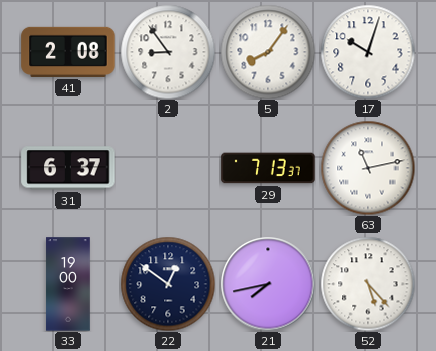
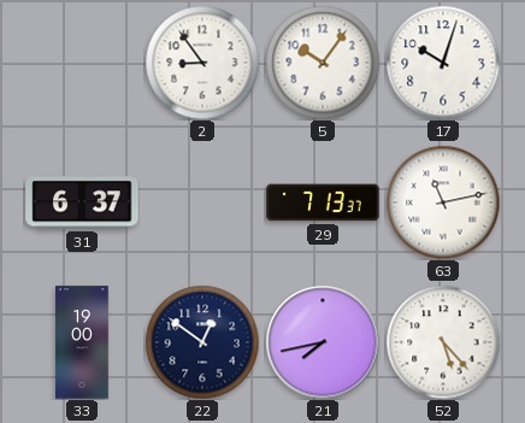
41: 2:08 -> none (68, 52)
5: 8:06 -> 10:06 (323, 63)
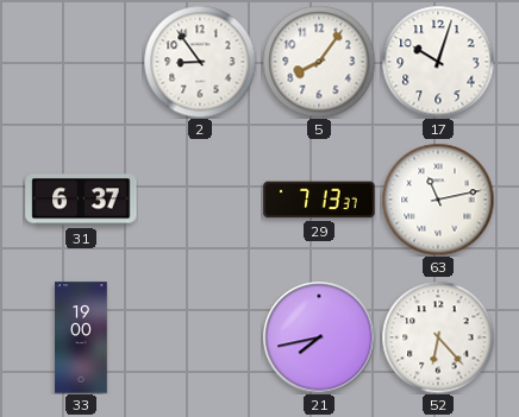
5: 10:06 -> 8:06 (319, 62)
22: 12:51 -> none (202, 342)
52: 5:23 -> 6:23 (438, 337)
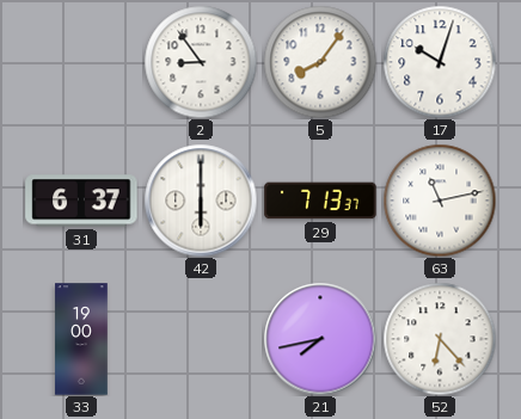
42: none -> 6:00 (201, 201)
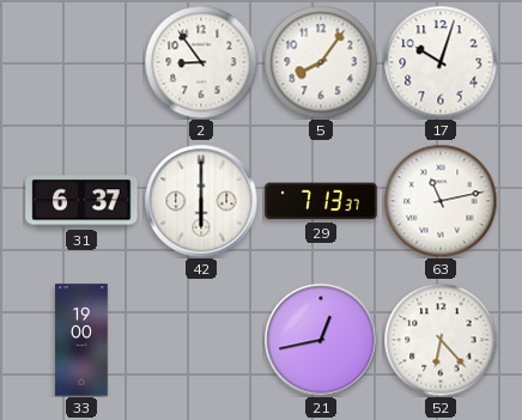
21: 7:43 -> 12:43 (321, 340)
